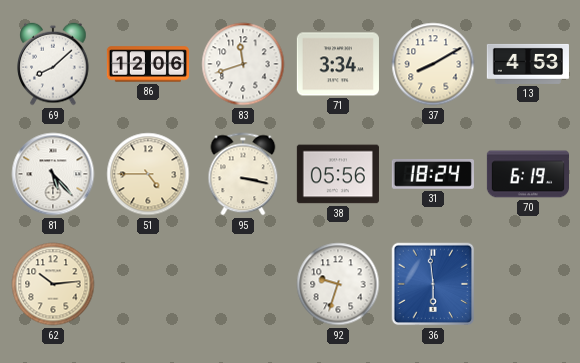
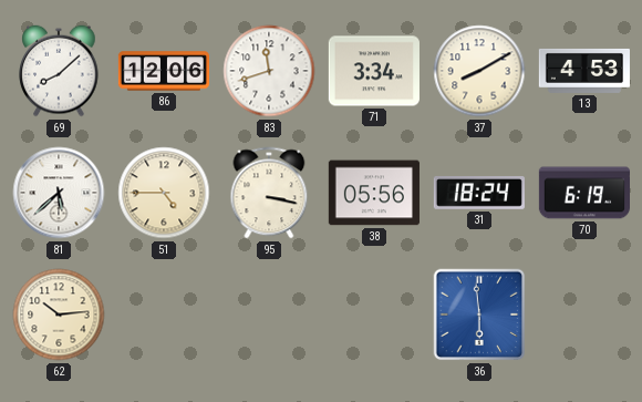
81: 5:23 -> 5:38 (59, 193)
92: 9:33 -> none (338, 284)
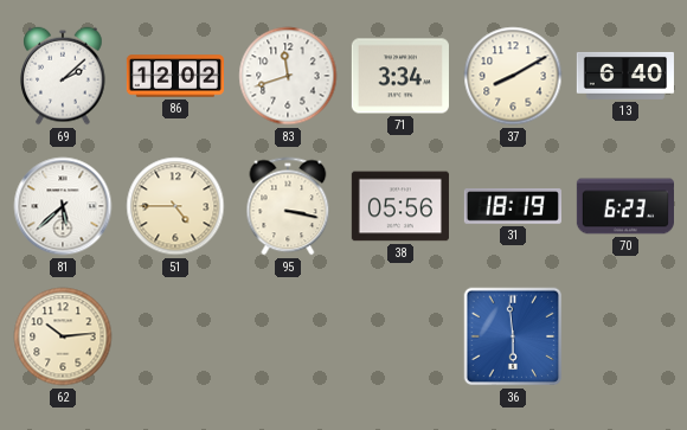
69: 8:08 -> 2:08 (63, 76)
86: 12:06 -> 12:02 (174, 76)
13: 4:53 -> 6:40 (625, 76)
31: 18:24 -> 18:19 (513, 207)
70: 6:19 -> 6:23 (624, 206)
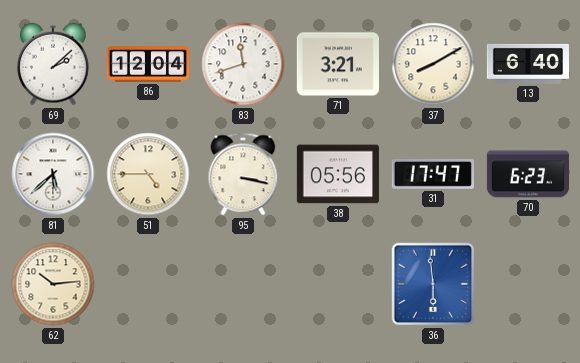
86: 12:02 -> 12:04 (147, 64)
71: 3:34 -> 3:21 (338, 64)
31: 18:19 -> 17:47 (433, 175)
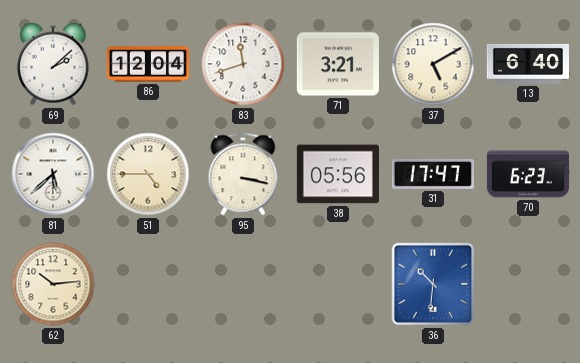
37: 8:10 -> 5:10 (433, 64)
36: 5:59 -> 10:31 (433, 284)
